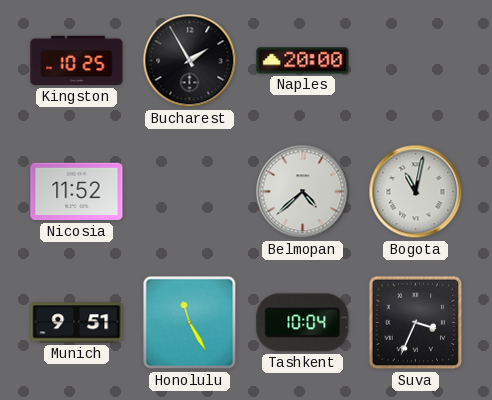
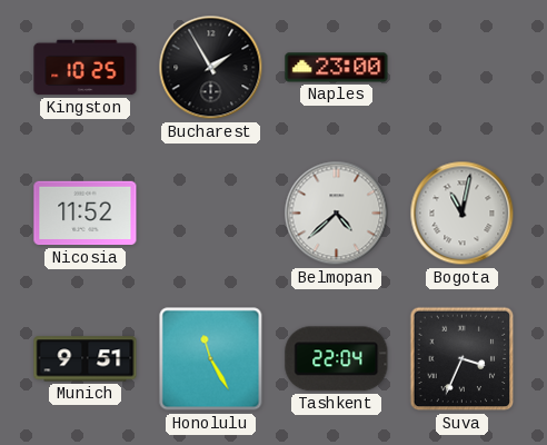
Naples: 20:00 -> 23:00 (337, 68)
Tashkent: 10:04 -> 22:04 (337, 359)
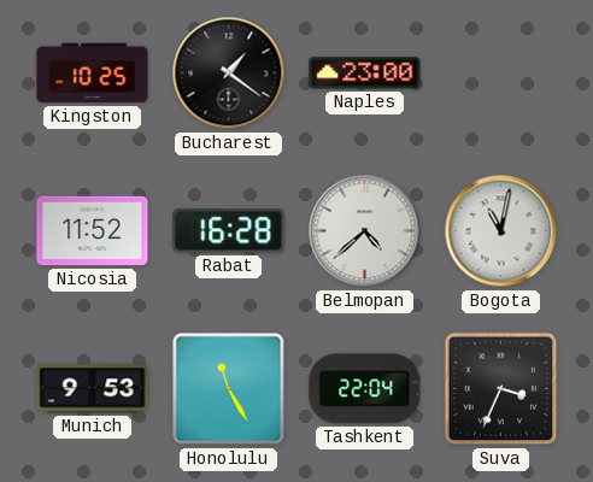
Bucharest: 1:55 -> 1:21 (229, 74)
Rabat: none -> 16:28 (229, 231)
Munich: 9:51 -> 9:53 (93, 389)
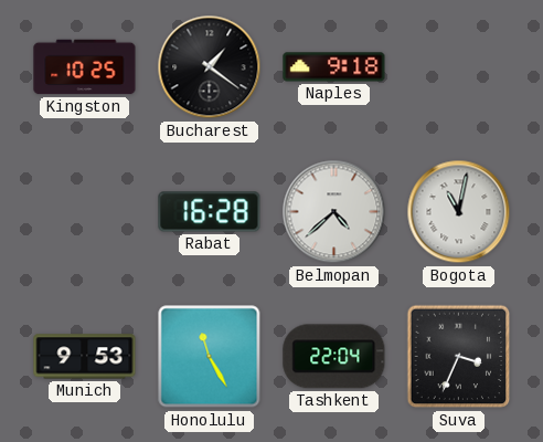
Naples: 23:00 -> 9:18 (334, 67)
Nicosia: 11:52 -> none (93, 231)
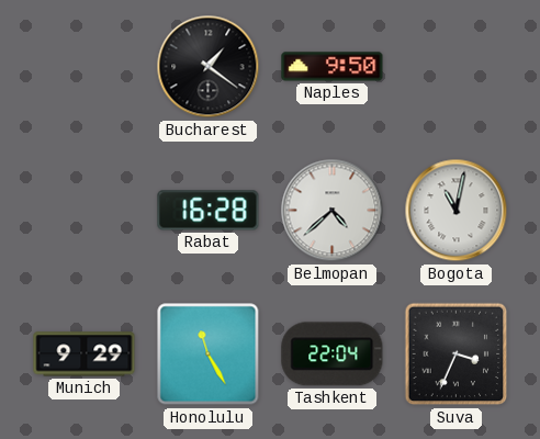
Kingston: 10:25 -> none (85, 67)
Naples: 9:18 -> 9:50 (333, 67)
Munich: 9:53 -> 9:29 (85, 354)
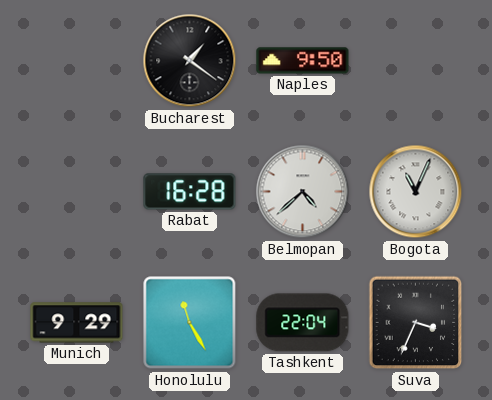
Bogota: 11:02 -> 11:04 (416, 192)
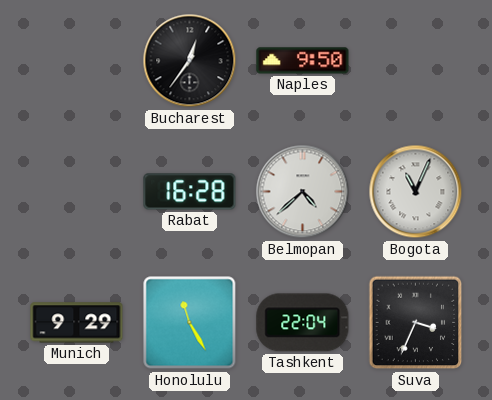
Bucharest: 1:21 -> 12:36 (190, 61)
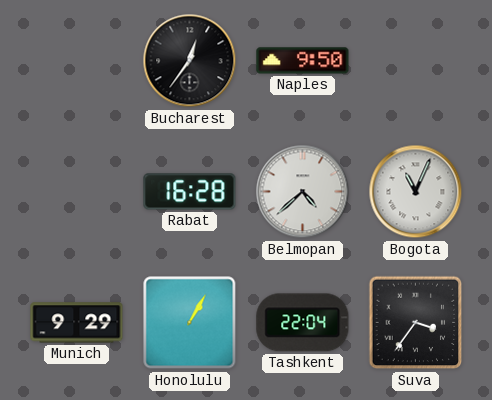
Honolulu: 11:25 -> 1:05 (190, 323)
Suva: 3:34 -> 3:36 (416, 323)
